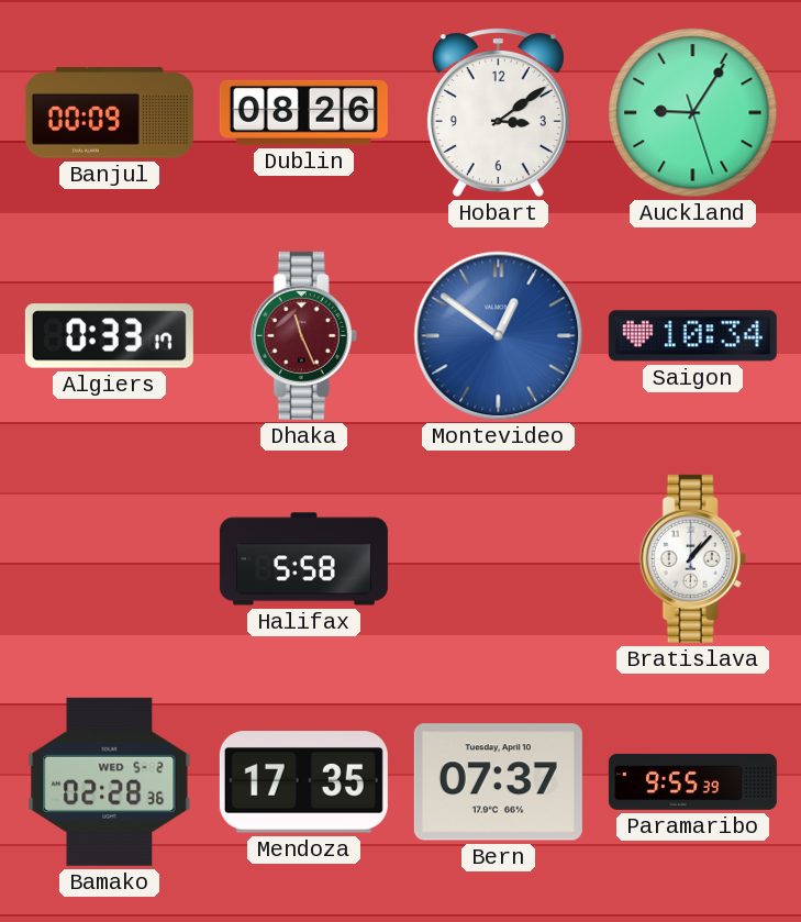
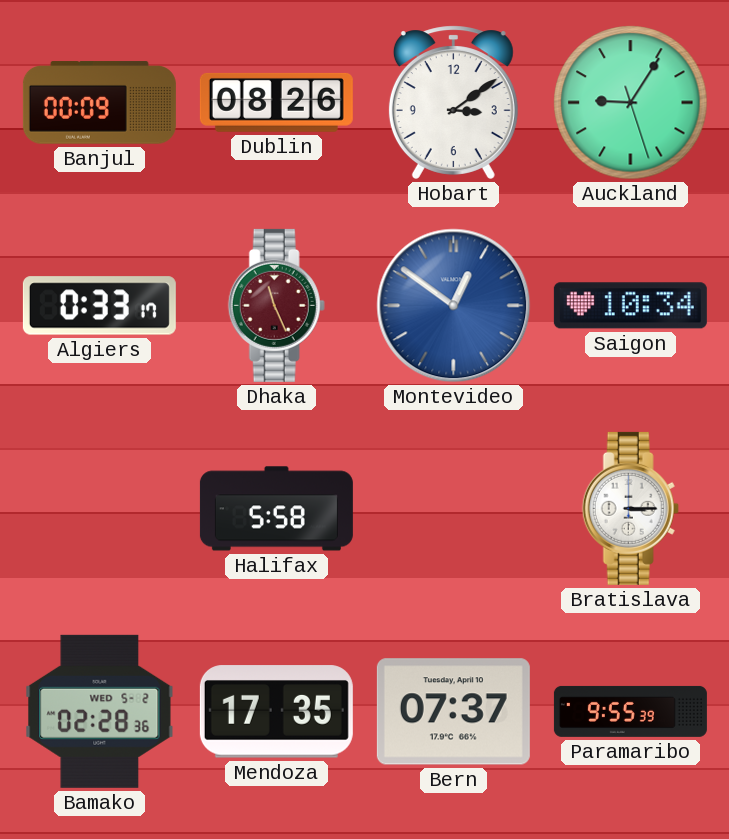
Bratislava: 1:07 -> 3:15 (630, 508)
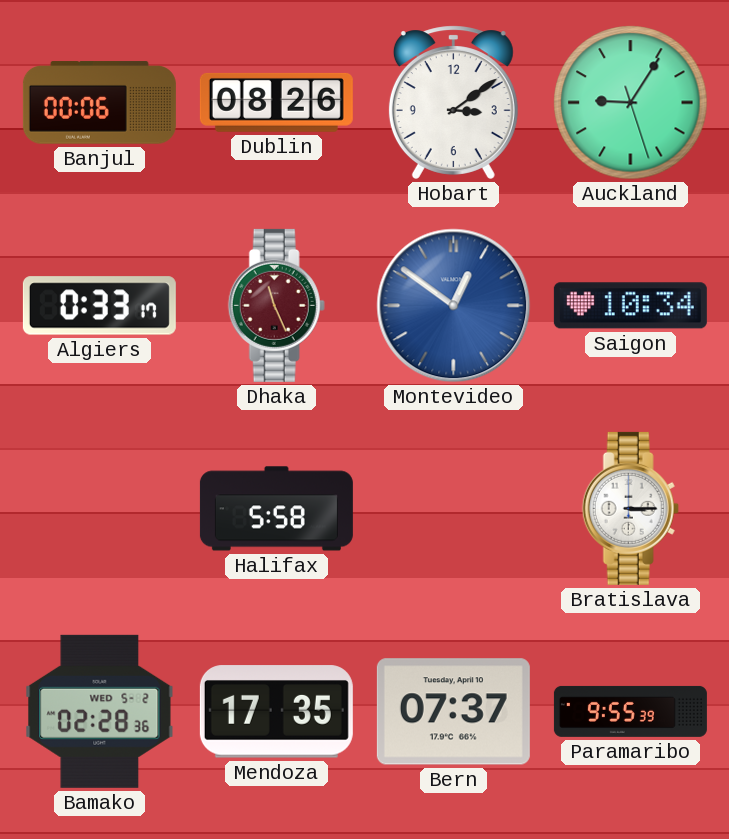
Banjul: 00:09 -> 00:06 (99, 103)
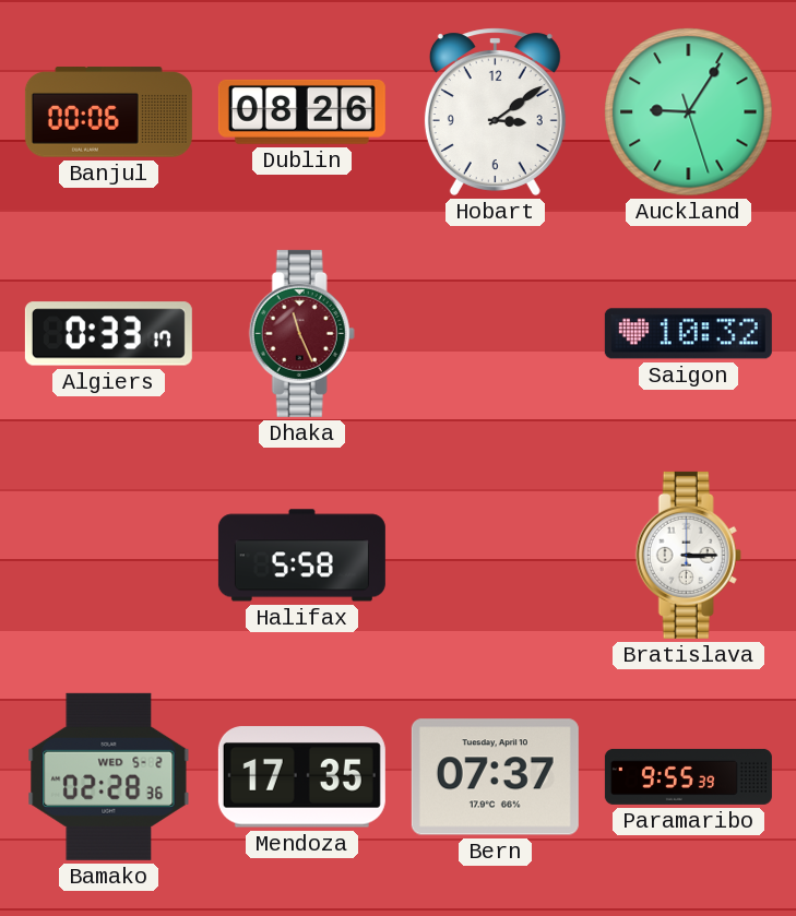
Montevideo: 12:51 -> none (454, 306)
Saigon: 10:34 -> 10:32 (688, 334)
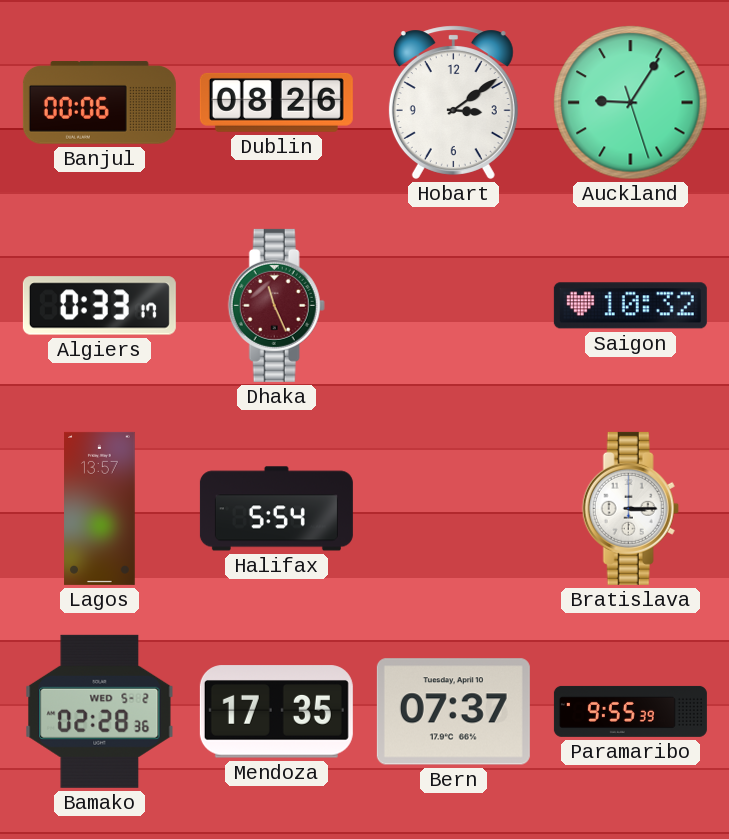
Lagos: none -> 13:57 (100, 508)
Halifax: 5:58 -> 5:54 (276, 509)
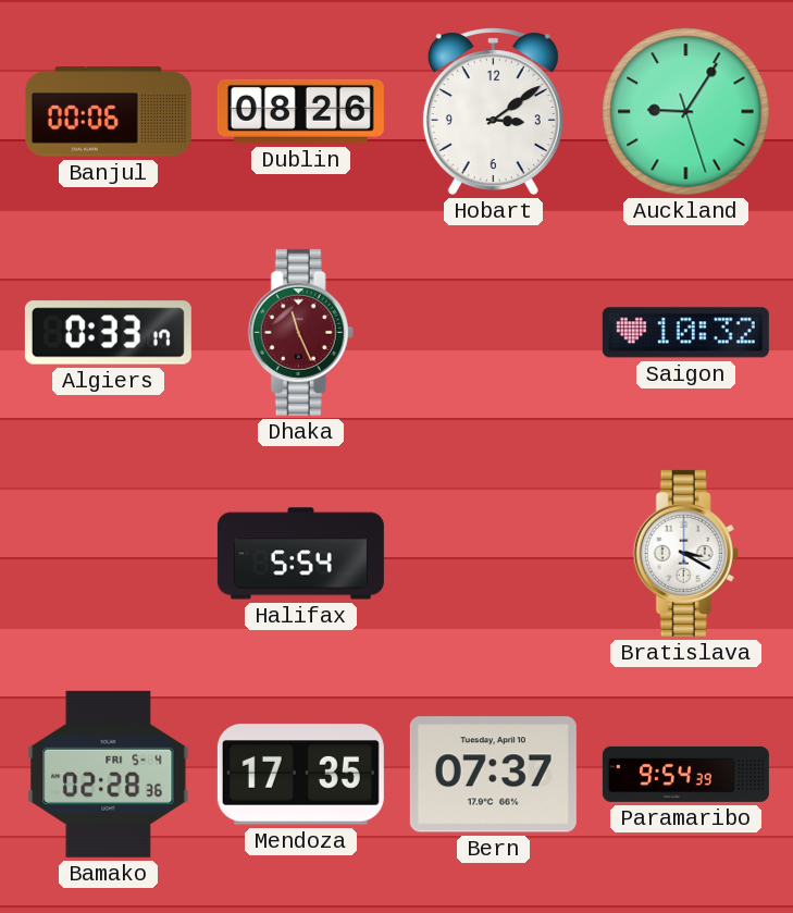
Lagos: 13:57 -> none (100, 508)
Bratislava: 3:15 -> 3:20 (685, 553)
Bamako date: WED 5-2 -> FRI 5-4 (109, 774)
Paramaribo: 9:55 -> 9:54 (685, 774)
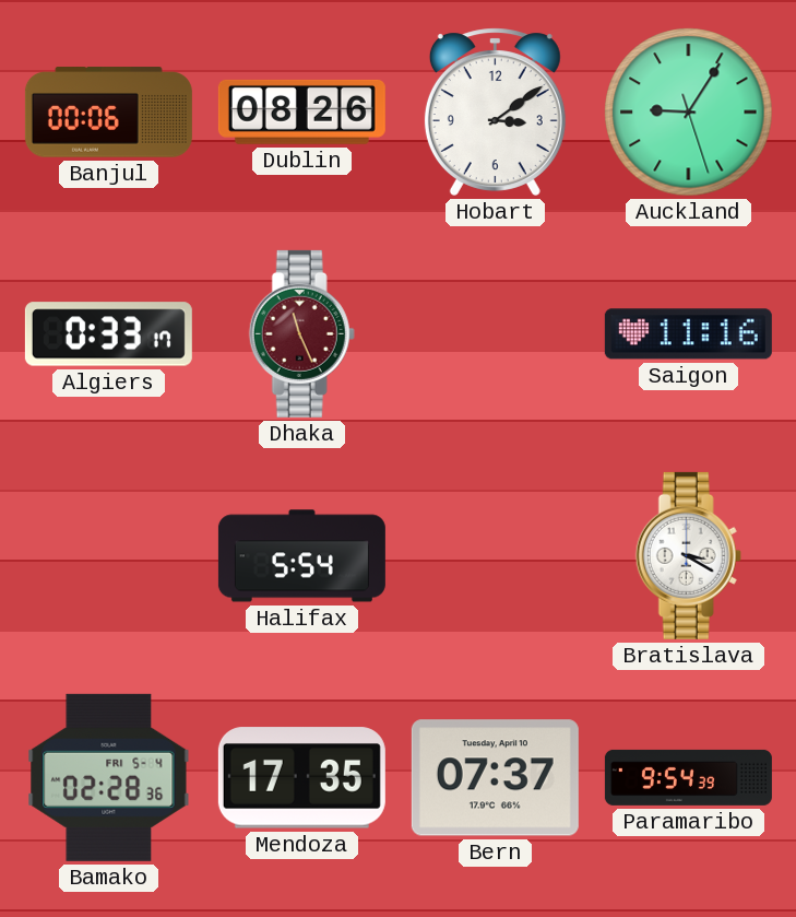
Saigon: 10:32 -> 11:16 (688, 334)
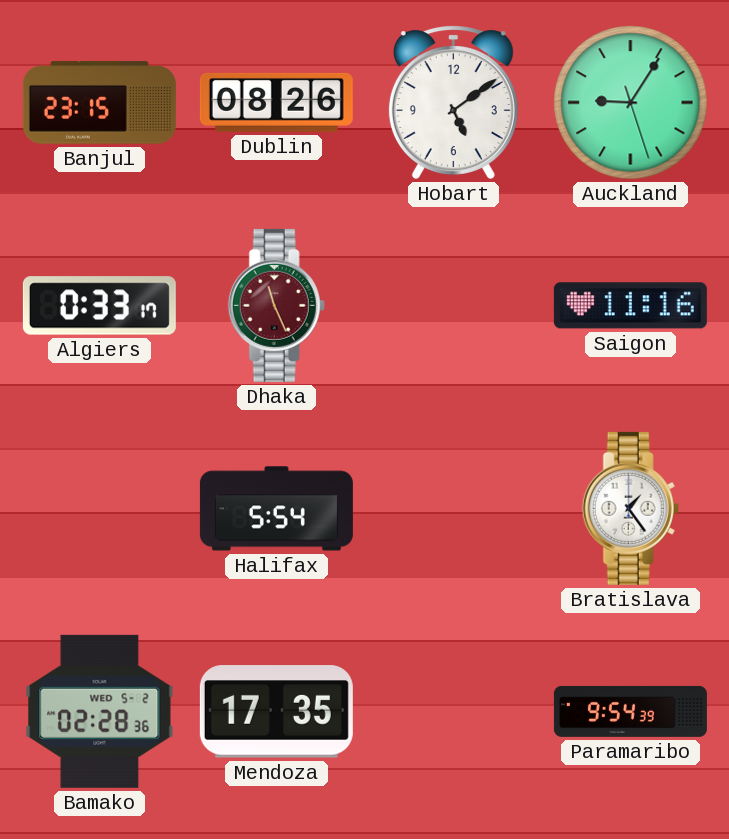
Banjul: 00:06 -> 23:15 (99, 103)
Hobart: 3:09 -> 5:09 (453, 102)
Bratislava: 3:20 -> 1:24 (630, 508)
Bamako date: FRI 5-4 -> WED 5-2 (100, 711)
Bern: 07:37 -> none (495, 778)
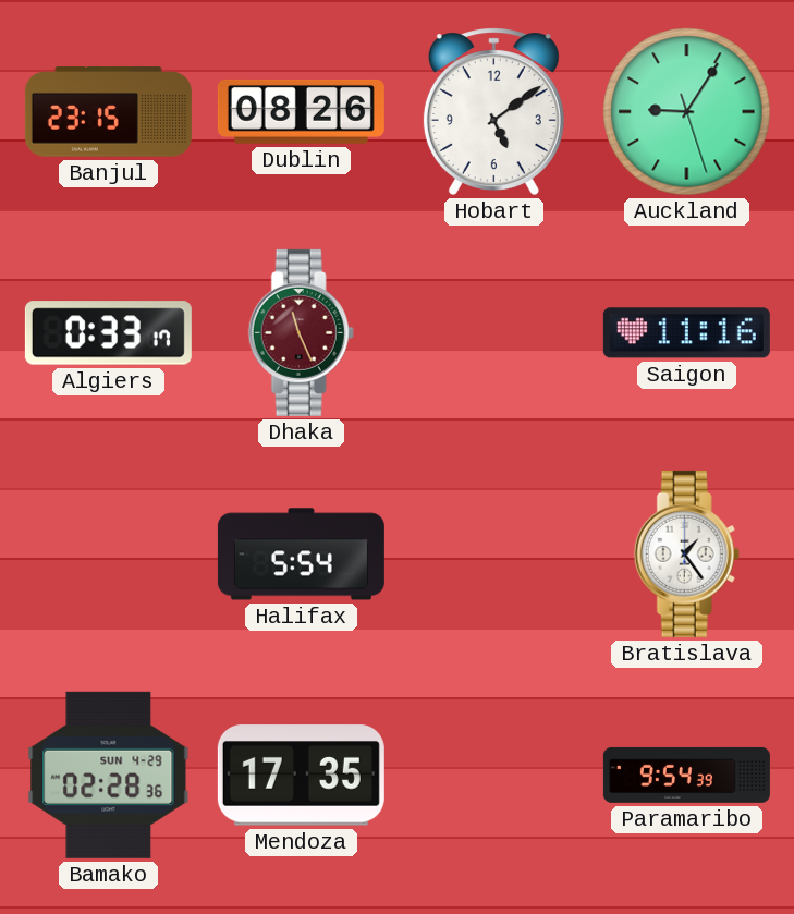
Bamako date: WED 5-2 -> SUN 4-29 (109, 775)
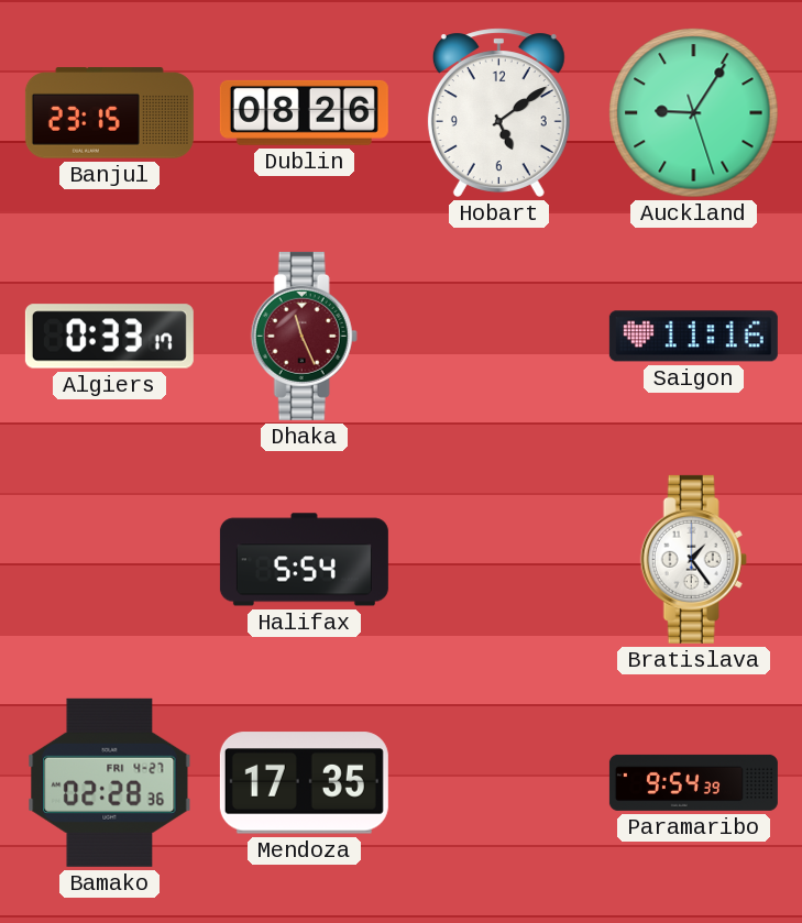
Bamako date: SUN 4-29 -> FRI 4-27 (110, 782)
